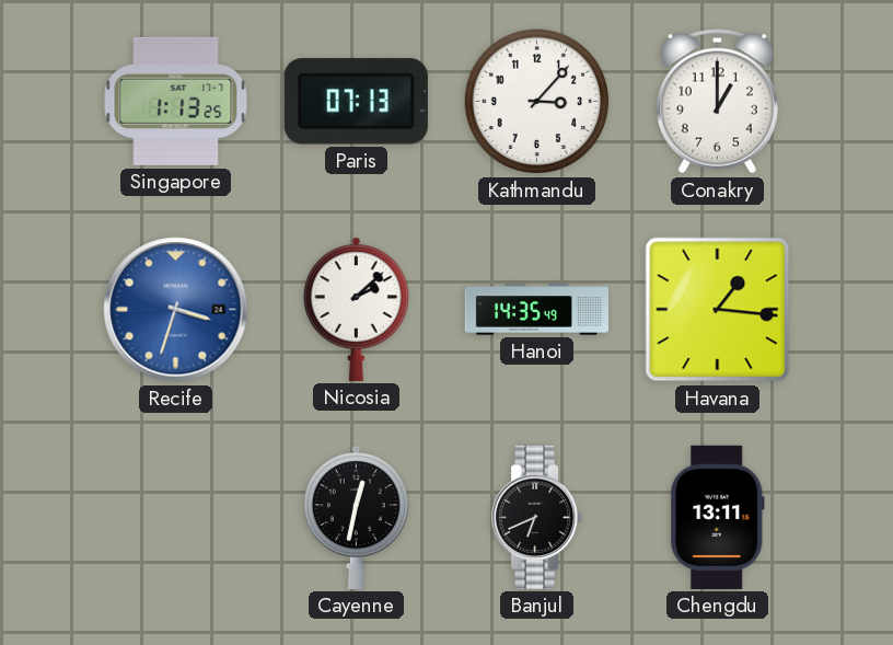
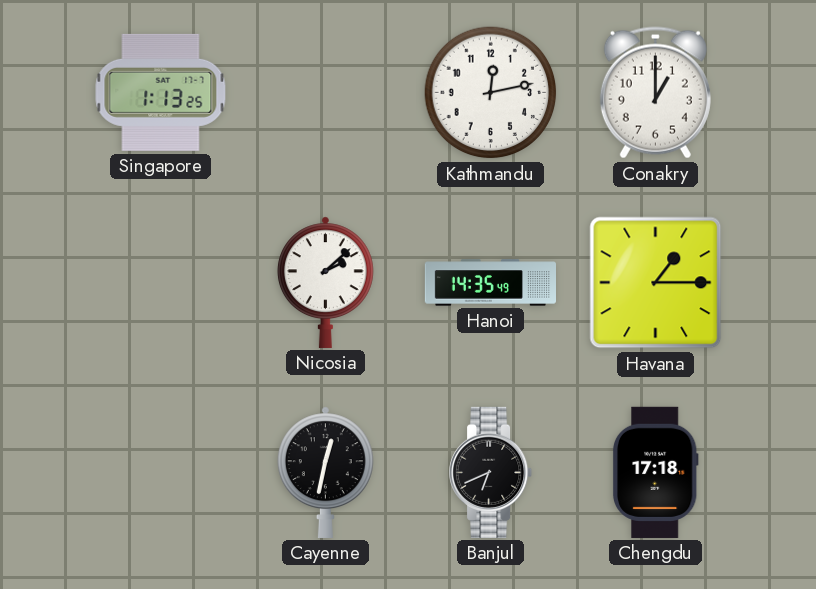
Paris: 07:13 -> none (356, 102)
Kathmandu: 3:07 -> 12:13 (491, 93)
Recife: 3:33 -> none (176, 310)
Havana: 1:16 -> 1:15 (656, 283)
Chengdu: 13:11 -> 17:18 (655, 472)
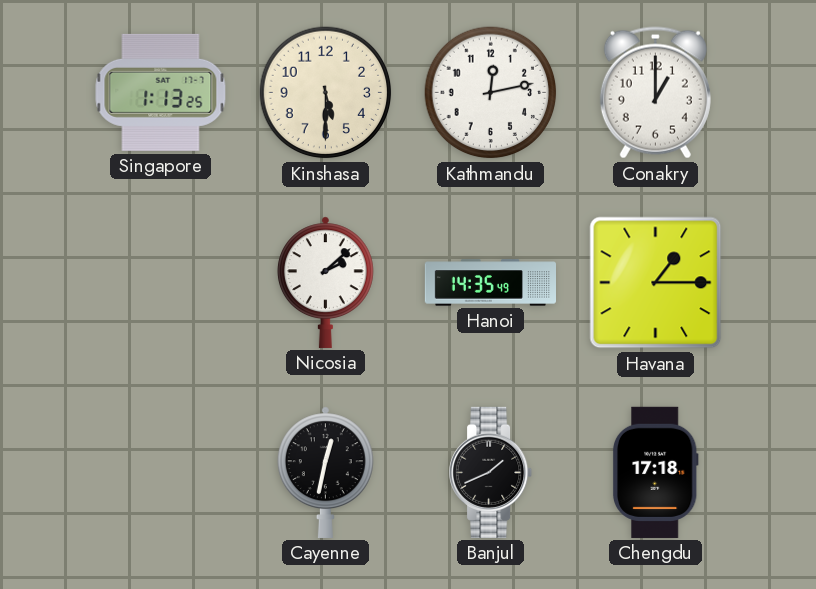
Kinshasa: none -> 5:30 (326, 93)
Banjul: 6:41 -> 1:41 (491, 472)
